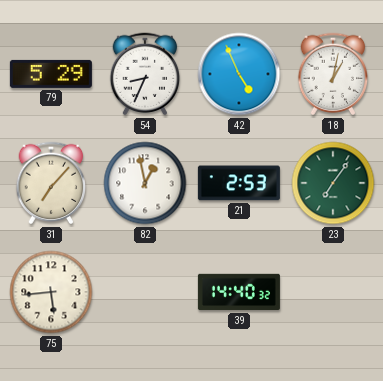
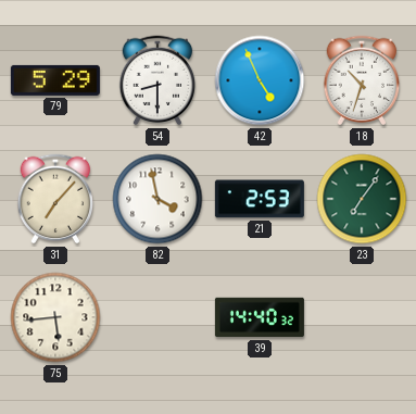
54: 8:34 -> 8:30 (157, 80)
18: 1:02 -> 10:33 (362, 80)
82: 12:58 -> 3:58 (157, 199)
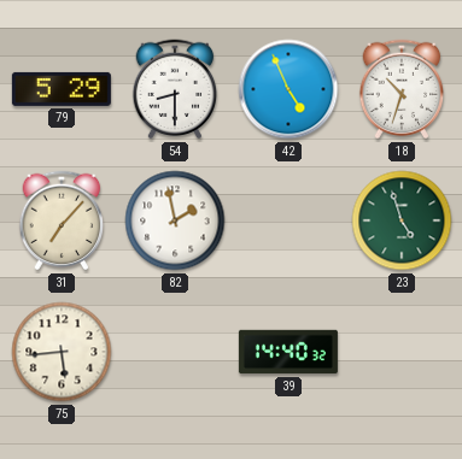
82: 3:58 -> 1:58 (175, 220)
21: 2:53 -> none (260, 199)
23: 7:06 -> 4:57 (402, 220)
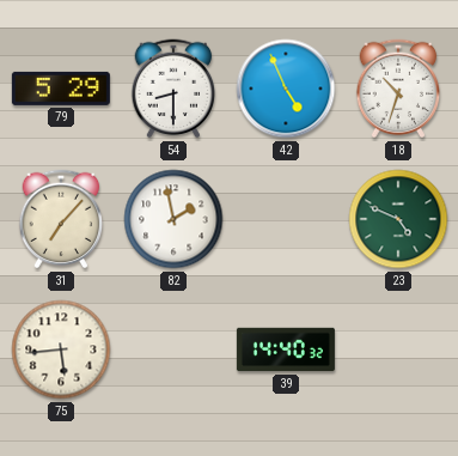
23: 4:57 -> 4:49 (398, 219)
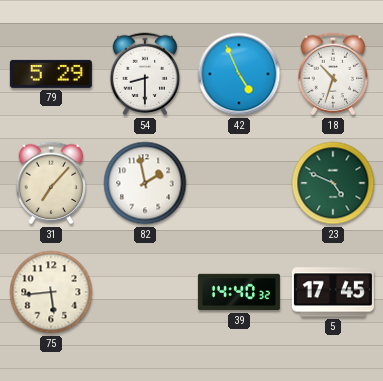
5: none -> 17:45 (333, 292)
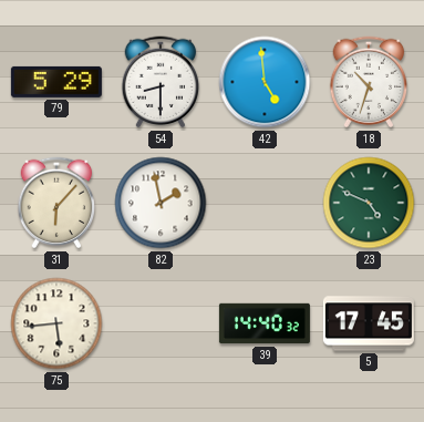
42: 4:56 -> 4:59 (265, 82)
31: 7:07 -> 6:07 (56, 203)
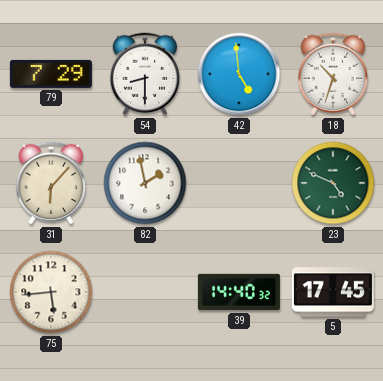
79: 5:29 -> 7:29 (51, 74)
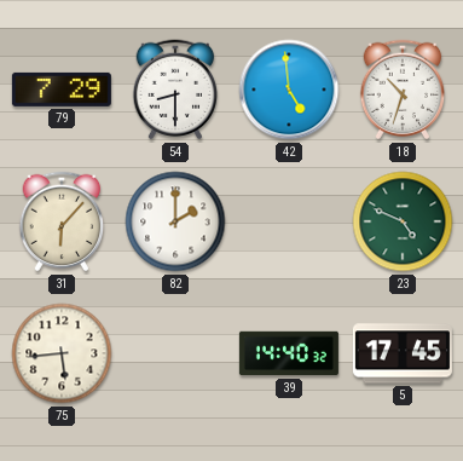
82: 1:58 -> 2:00 (175, 221)
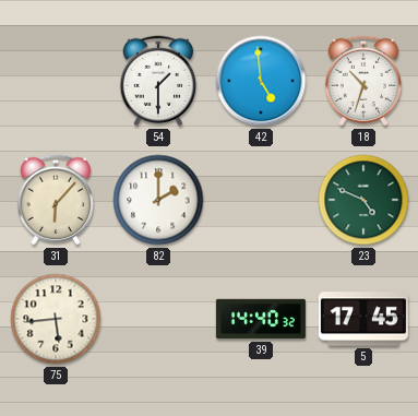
79: 7:29 -> none (62, 90)
54: 8:30 -> 1:30 (158, 81)
